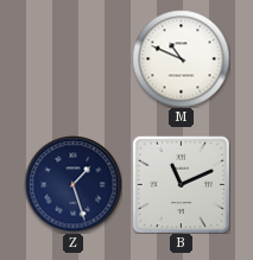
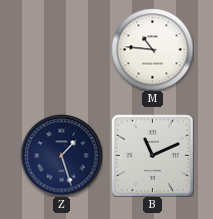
M: 10:49 -> 10:46 (152, 49)
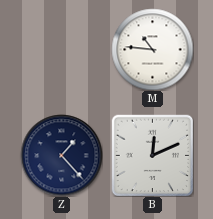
Z: 1:27 -> 1:23 (61, 155)
B: 11:11 -> 12:11 (152, 155)
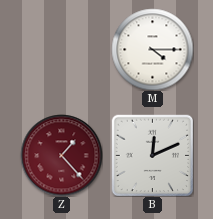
M: 10:46 -> 4:15 (152, 49)
Z dial: navy -> burgundy (61, 155)
